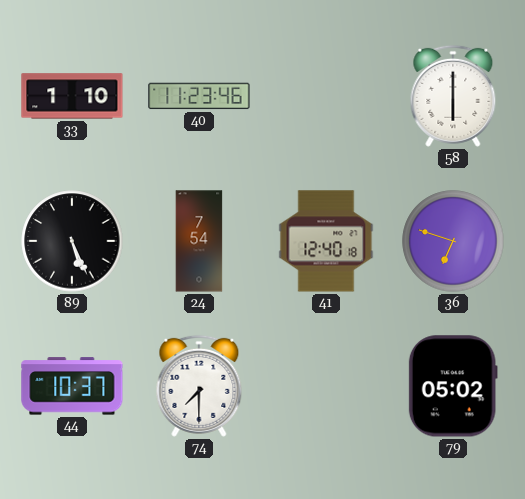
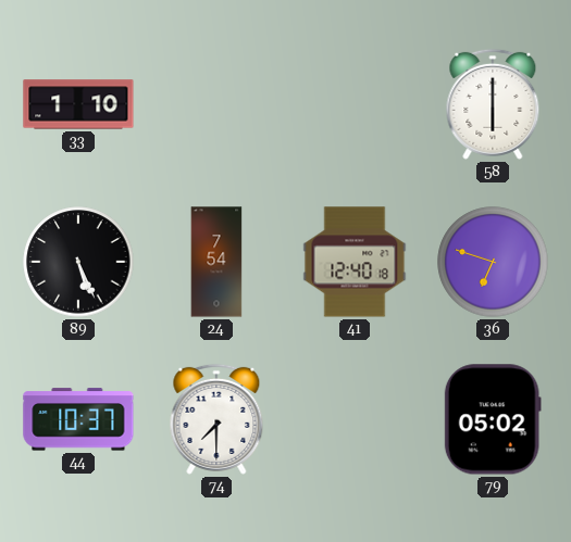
40: 11:23 -> none (199, 96)
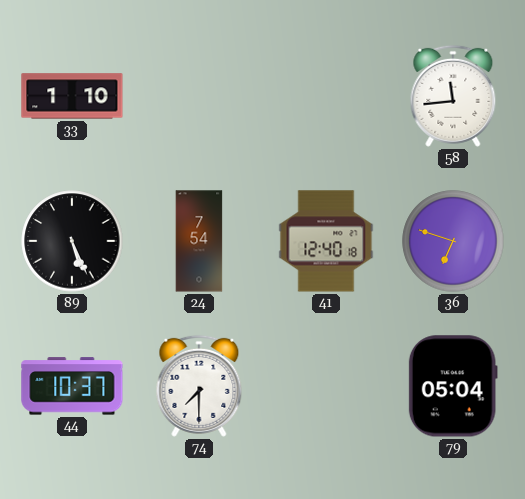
58: 6:00 -> 11:44 (453, 96)
79: 05:02 -> 05:04 (453, 386)
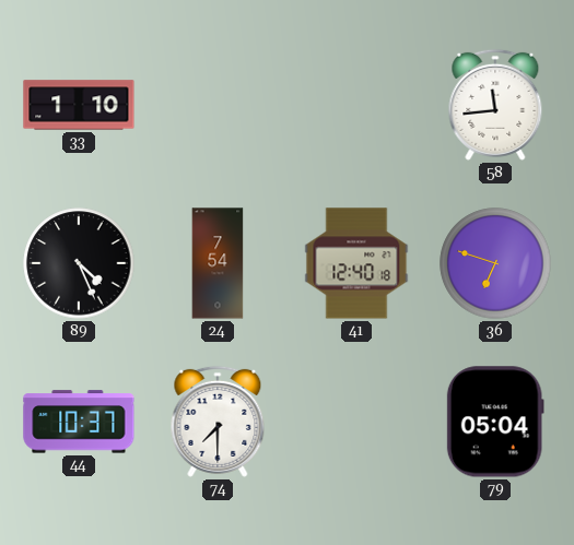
89: 5:26 -> 4:26 (79, 263)
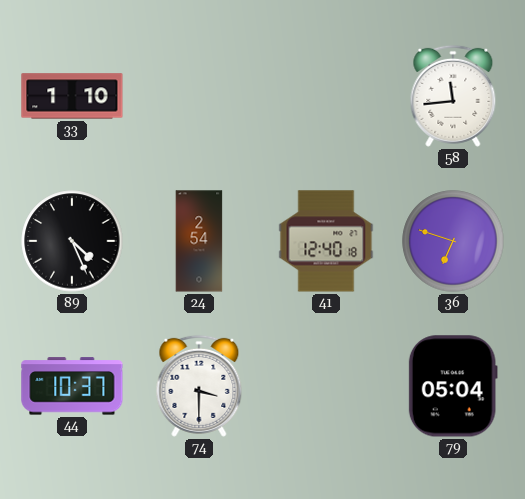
24: 7:54 -> 2:54 (199, 241)
74: 7:30 -> 3:30 (199, 386)
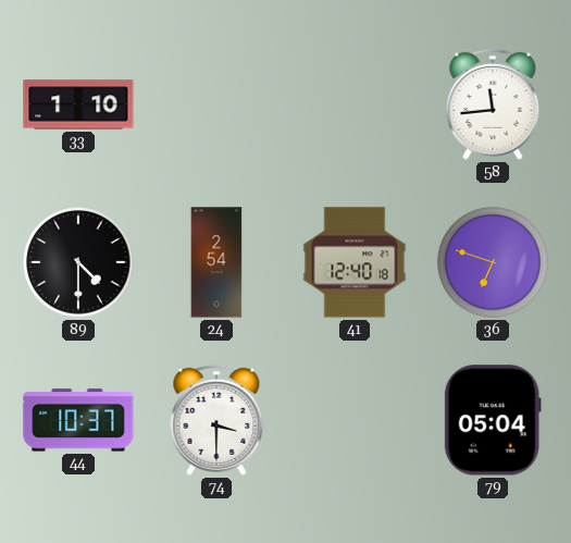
89: 4:26 -> 4:30 (78, 262)
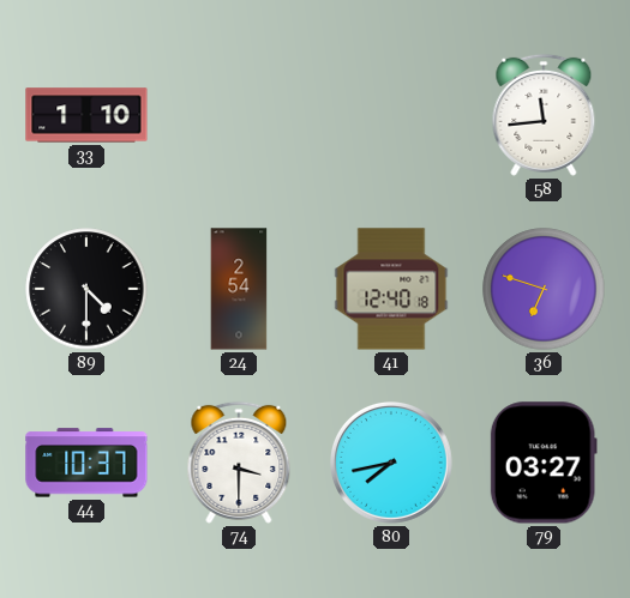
80: none -> 7:43 (392, 464)
79: 05:04 -> 03:27 (544, 463)
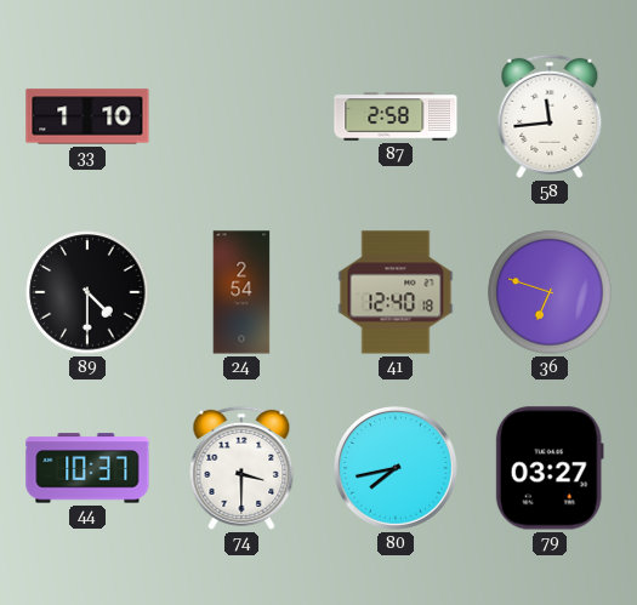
87: none -> 2:58 (396, 116)
